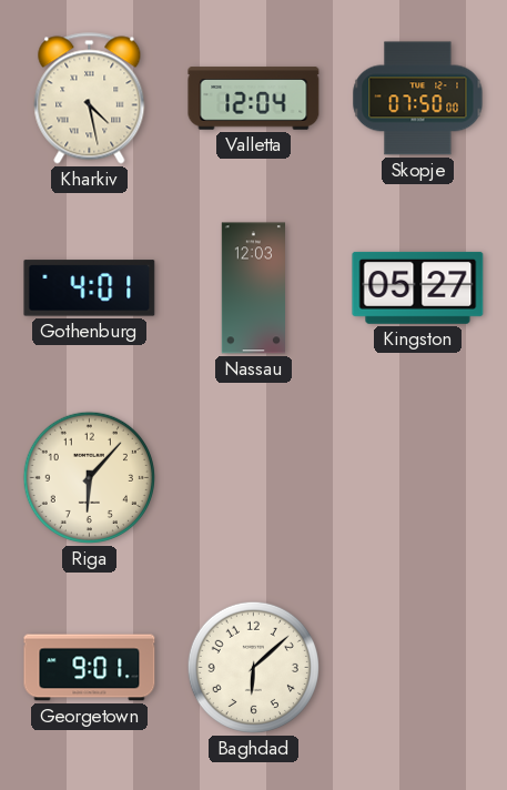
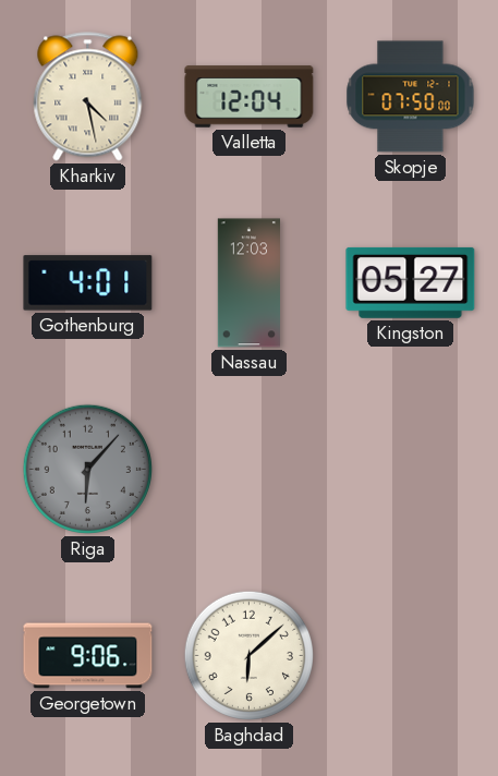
Riga dial: cream -> grey (87, 469)
Georgetown: 9:01 -> 9:06 (88, 656)
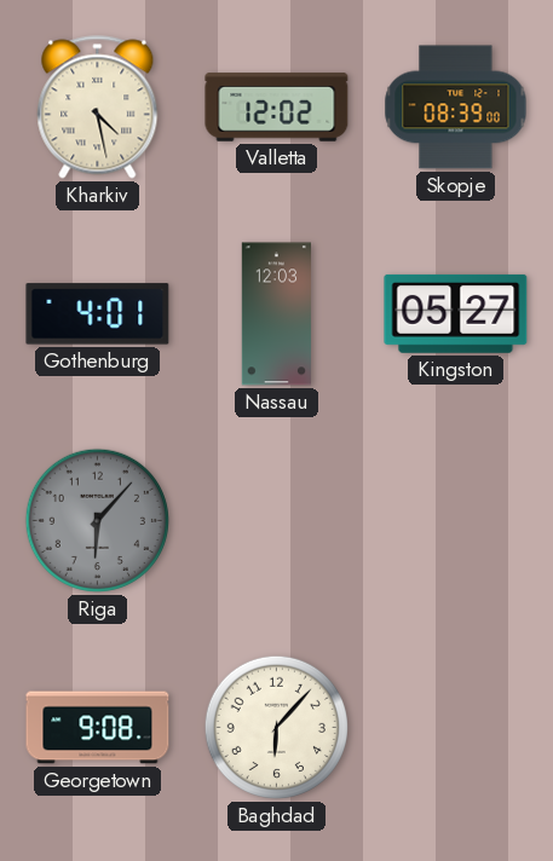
Valletta: 12:04 -> 12:02 (277, 108)
Skopje: 07:50 -> 08:39 (456, 108)
Georgetown: 9:06 -> 9:08 (98, 728)
Baghdad: 6:08 -> 6:07 (276, 727)
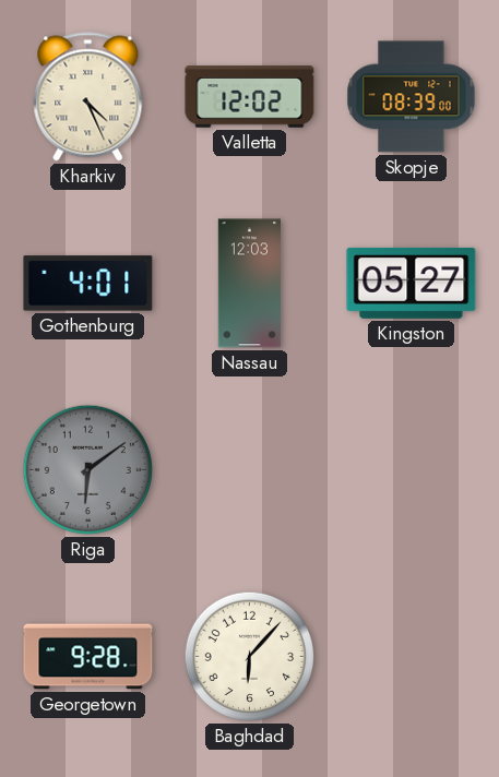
Kharkiv: 4:28 -> 4:26 (88, 97)
Riga: 6:07 -> 6:09 (87, 469)
Georgetown: 9:08 -> 9:28 (88, 657)
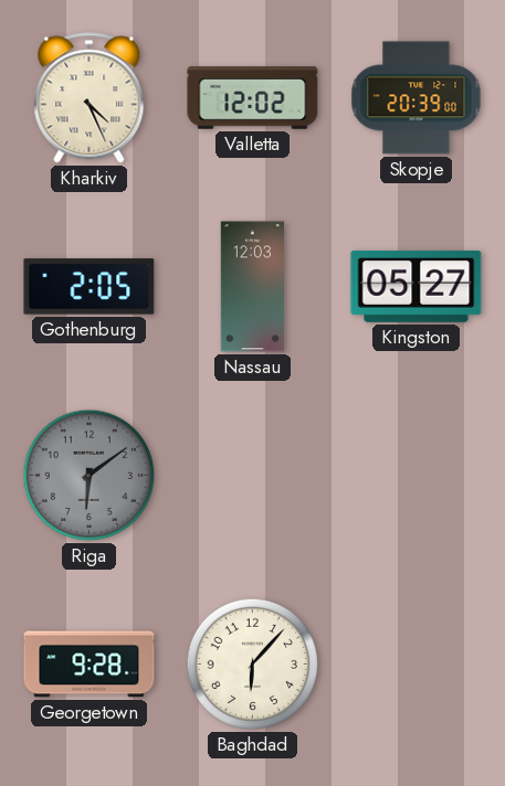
Skopje: 08:39 -> 20:39 (417, 98)
Gothenburg: 4:01 -> 2:05 (90, 287)
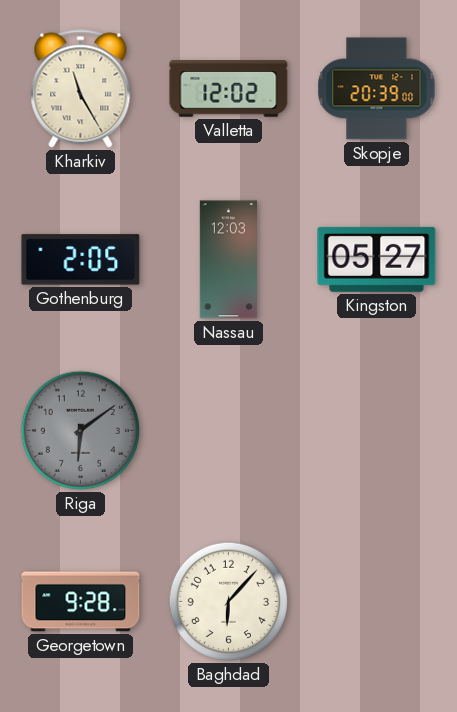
Kharkiv: 4:26 -> 11:25 (81, 89)
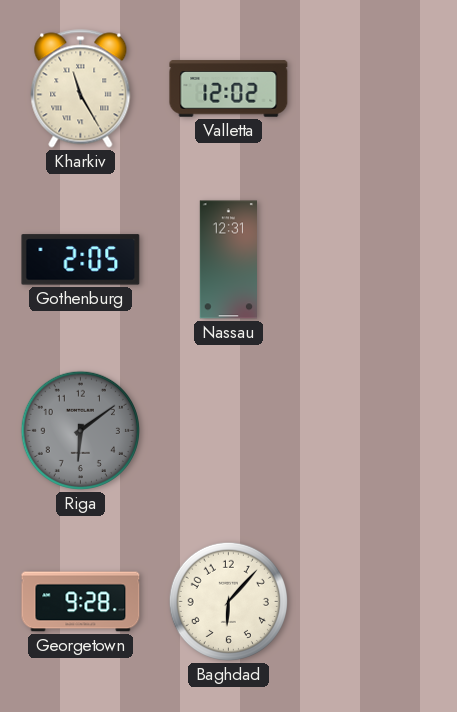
Skopje: 20:39 -> none (377, 89)
Nassau: 12:03 -> 12:31 (228, 260)
Kingston: 05:27 -> none (377, 259)
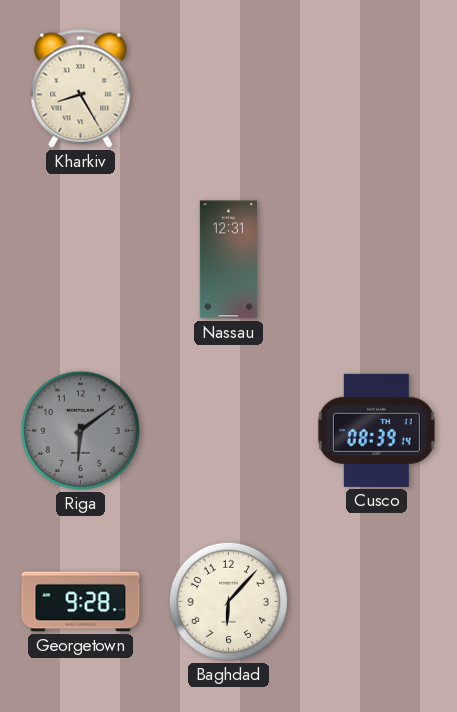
Kharkiv: 11:25 -> 8:25 (81, 89)
Valletta: 12:02 -> none (229, 89)
Gothenburg: 2:05 -> none (81, 260)
Cusco: none -> 08:39 (376, 430)
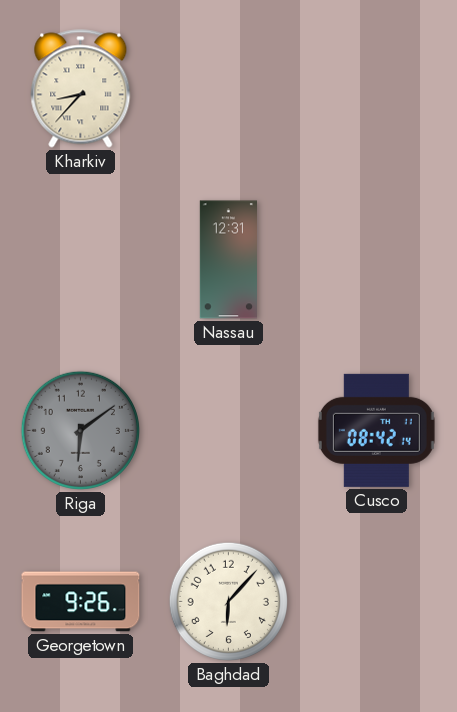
Kharkiv: 8:25 -> 8:37 (81, 89)
Cusco: 08:39 -> 08:42 (376, 430)
Georgetown: 9:28 -> 9:26 (81, 602)
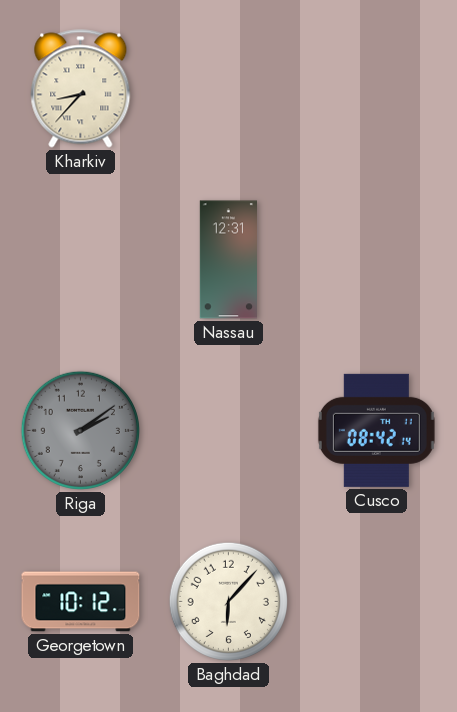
Riga: 6:09 -> 2:09 (80, 430)
Georgetown: 9:26 -> 10:12 (81, 602)
